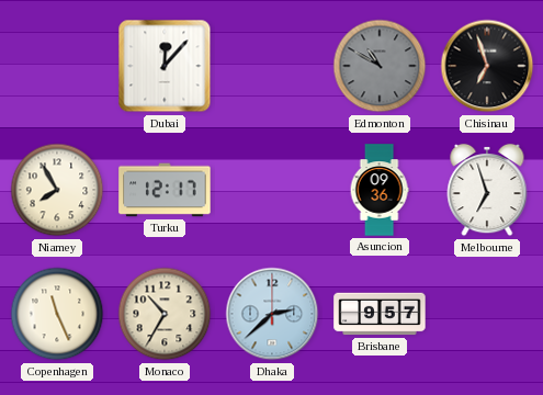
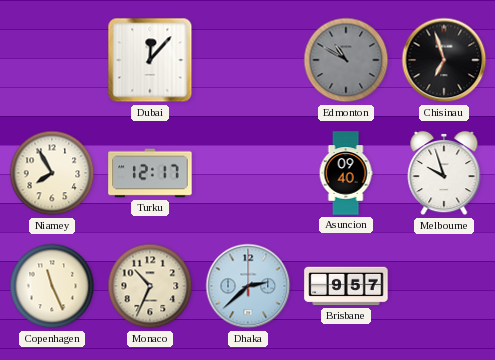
Asuncion: 09:36 -> 09:40 (346, 173)
Melbourne: 6:57 -> 9:57 (444, 173)
Monaco: 10:35 -> 10:34 (150, 286)
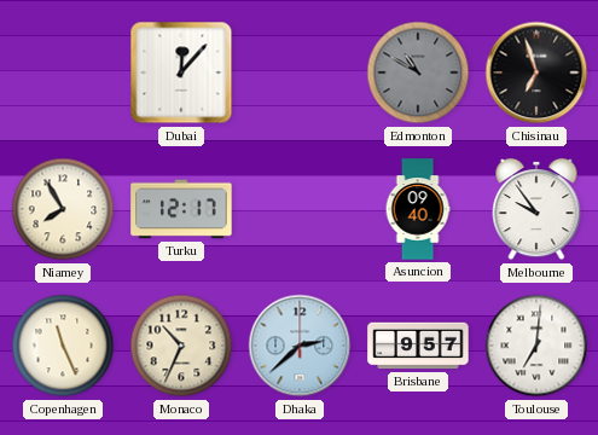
Melbourne: 9:57 -> 9:54 (536, 209)
Toulouse: none -> 7:01 (536, 346)
